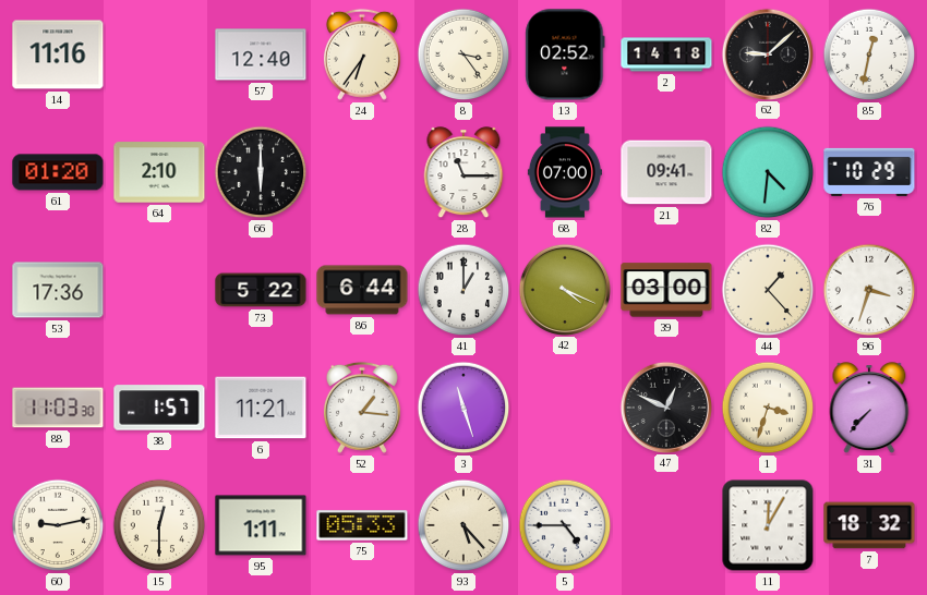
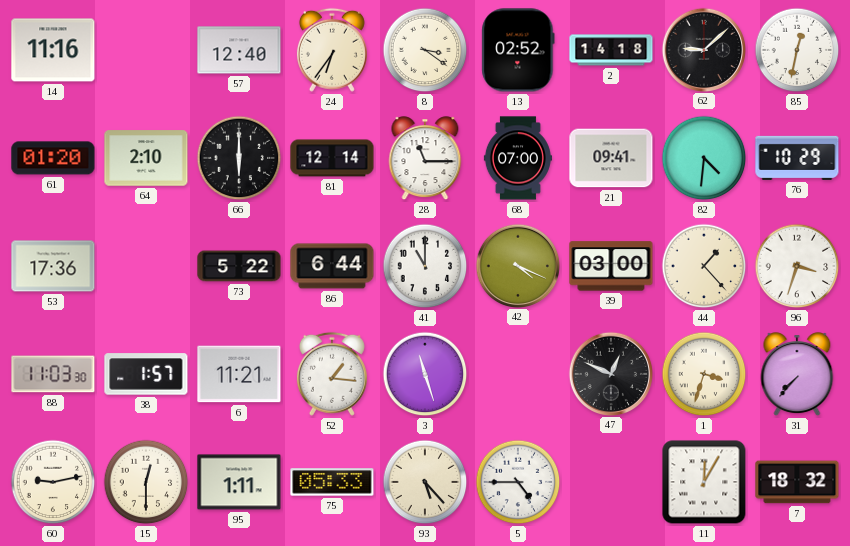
8: 3:24 -> 3:21 (425, 50)
81: none -> 12:14 (332, 158)
41: 1:00 -> 11:00 (425, 266)
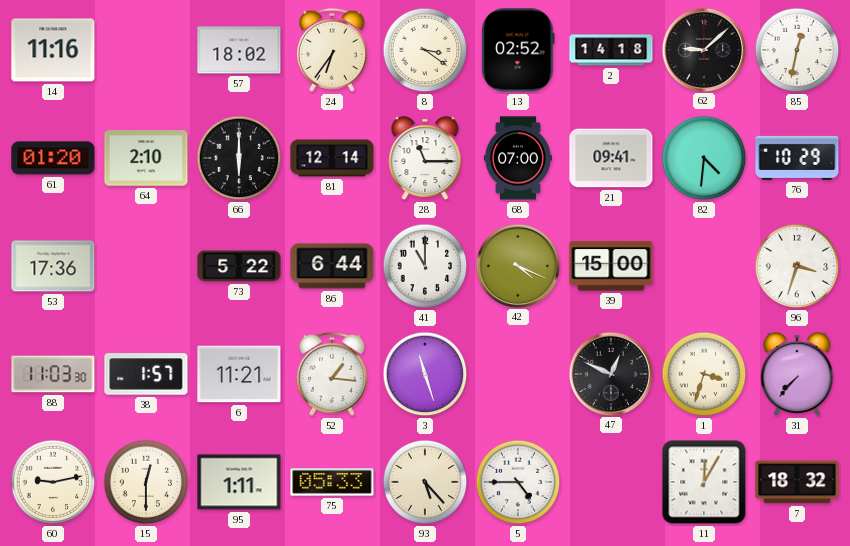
57: 12:40 -> 18:02 (239, 50)
39: 03:00 -> 15:00 (611, 266)
44: 1:23 -> none (704, 266)
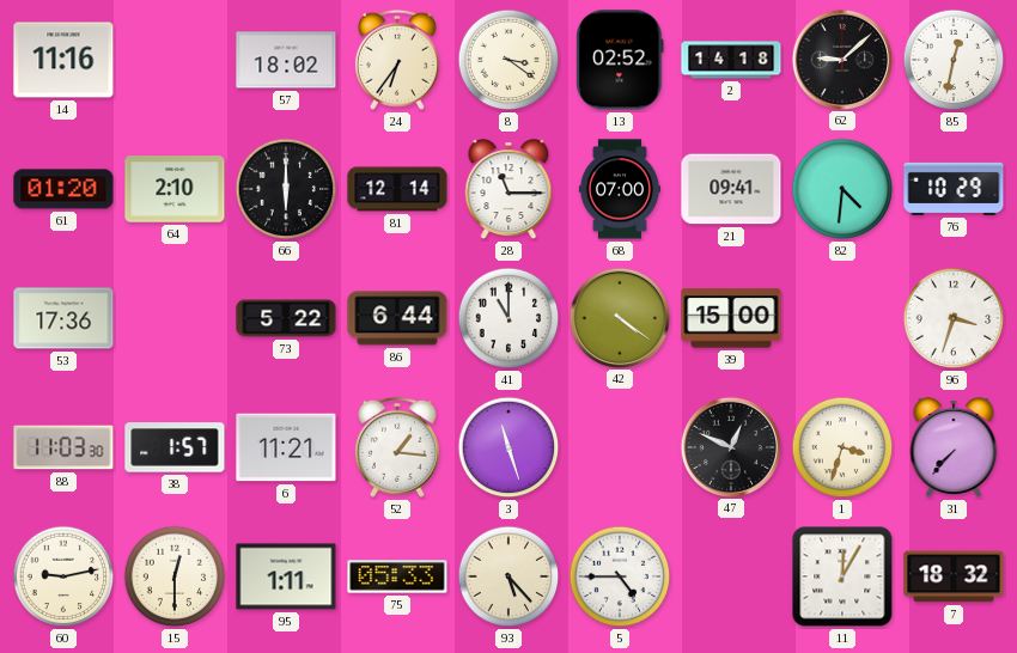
42: 4:19 -> 4:21 (619, 317)
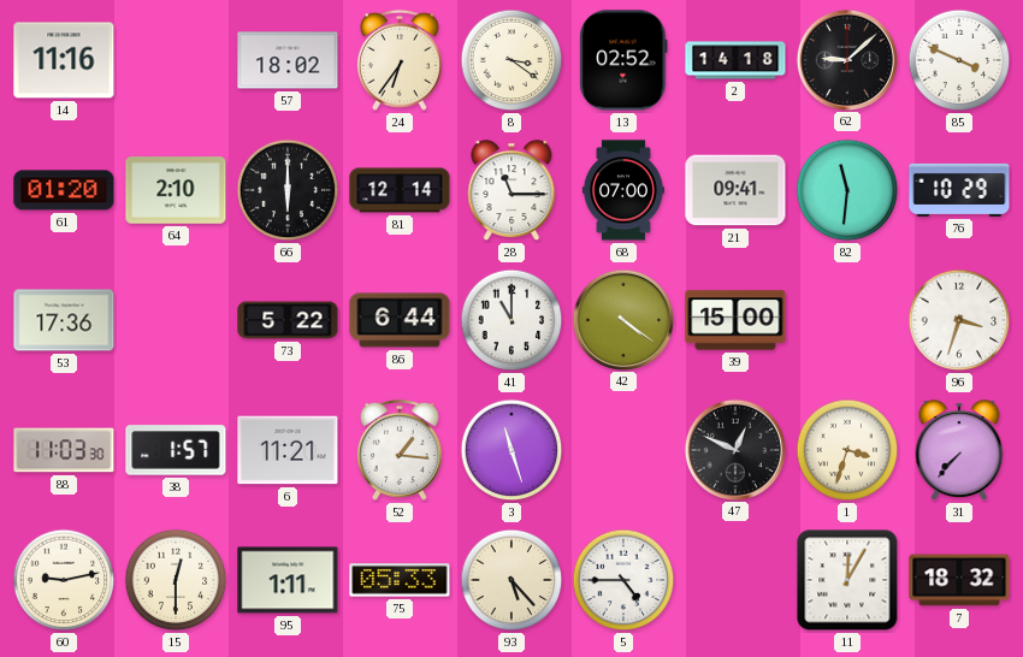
85: 12:32 -> 3:49 (959, 60)
82: 4:31 -> 11:31 (847, 190)
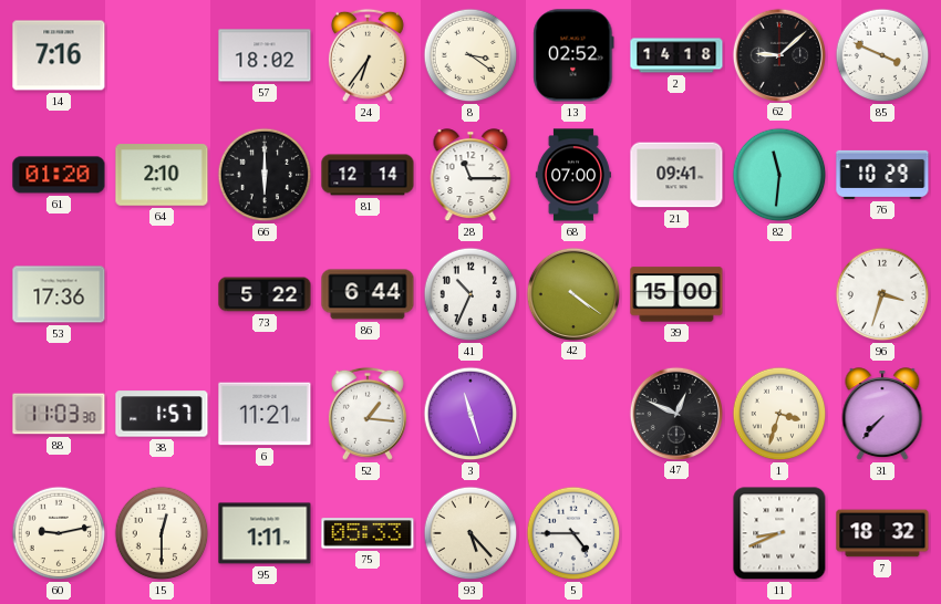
14: 11:16 -> 7:16 (59, 55)
41: 11:00 -> 10:34 (471, 294)
11: 12:05 -> 8:41 (779, 533)
